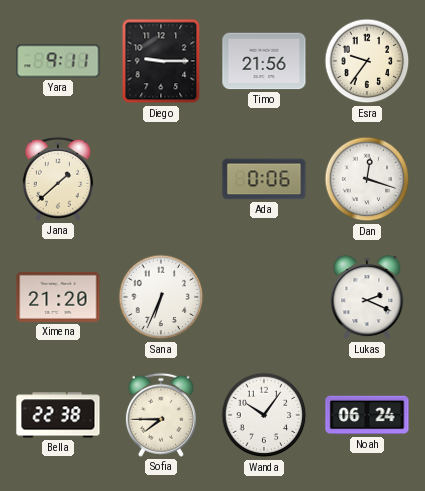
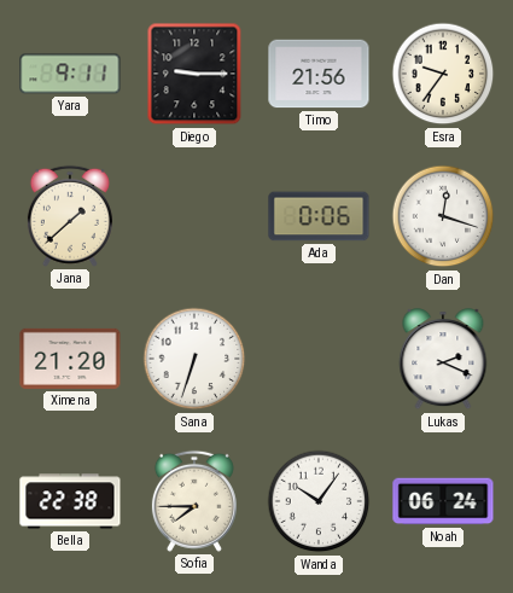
Sana: 6:34 -> 6:33 (194, 359)
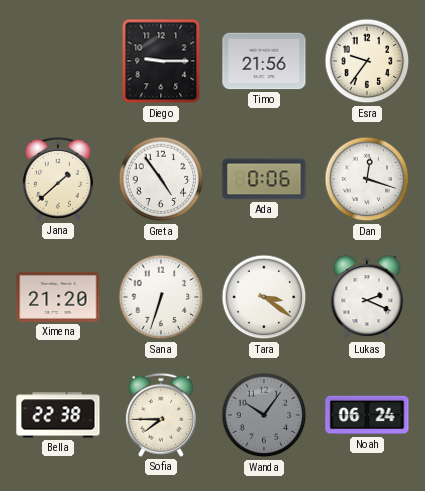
Yara: 9:11 -> none (70, 74)
Greta: none -> 4:54 (161, 179)
Tara: none -> 3:21 (264, 297)
Wanda dial: white -> grey (264, 415)
